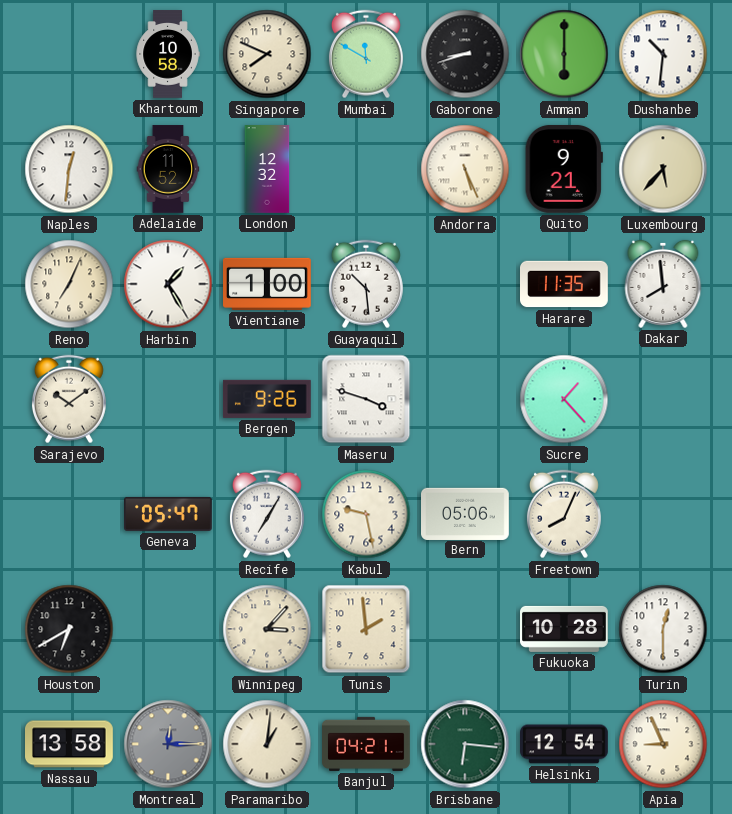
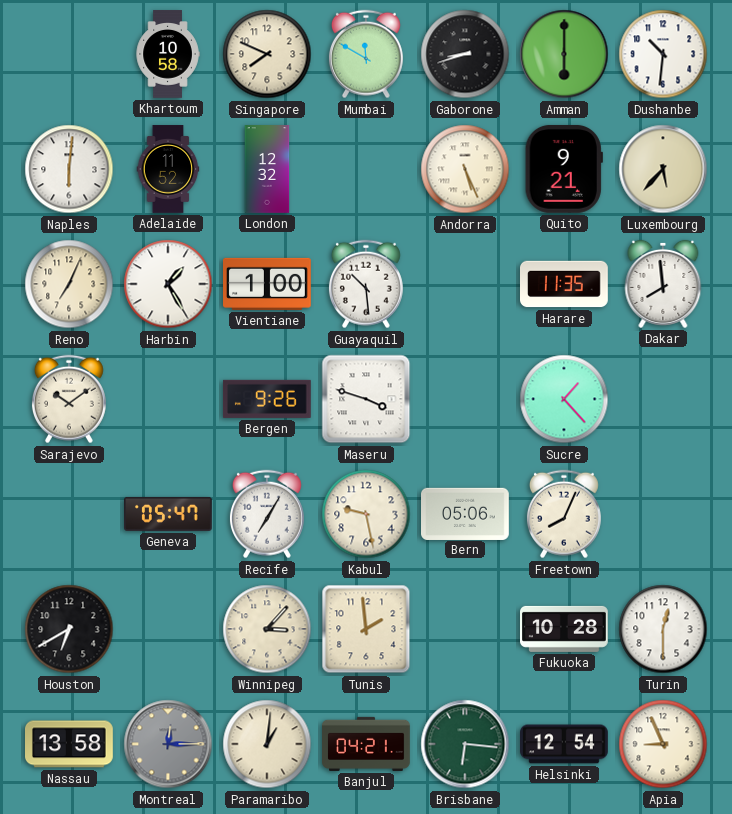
Naples: 12:31 -> 6:01 (69, 169)
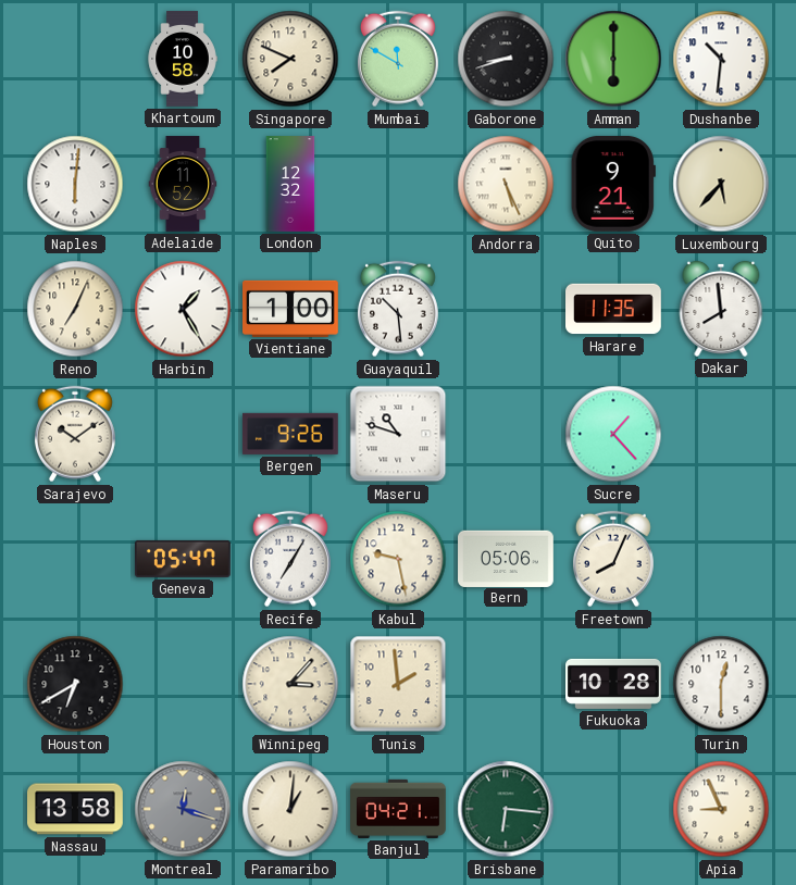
Maseru: 3:48 -> 10:48 (398, 434)
Montreal: 12:15 -> 12:18 (183, 809)
Helsinki: 12:54 -> none (565, 744)
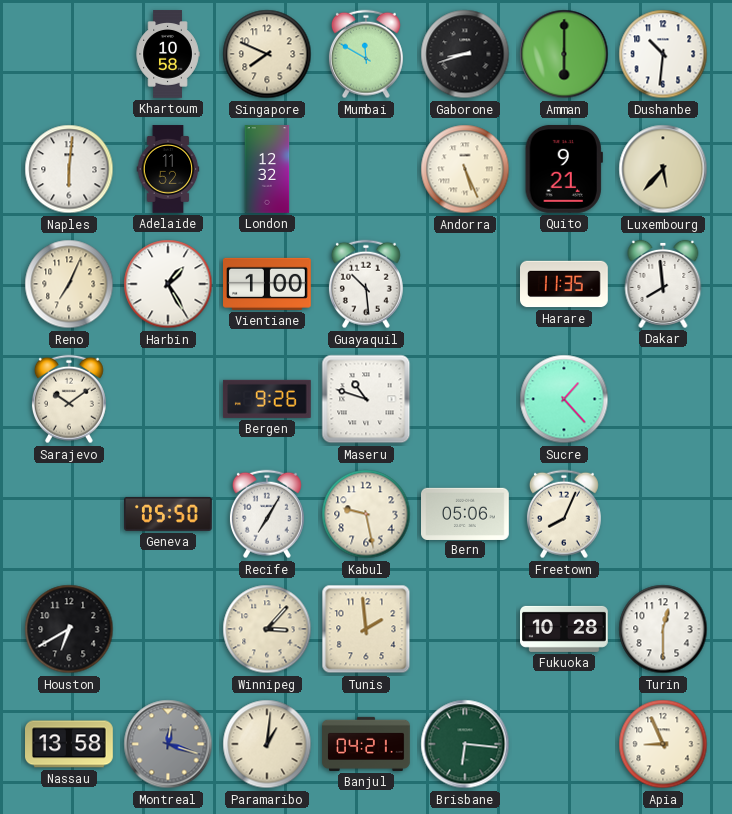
Geneva: 05:47 -> 05:50 (169, 514)
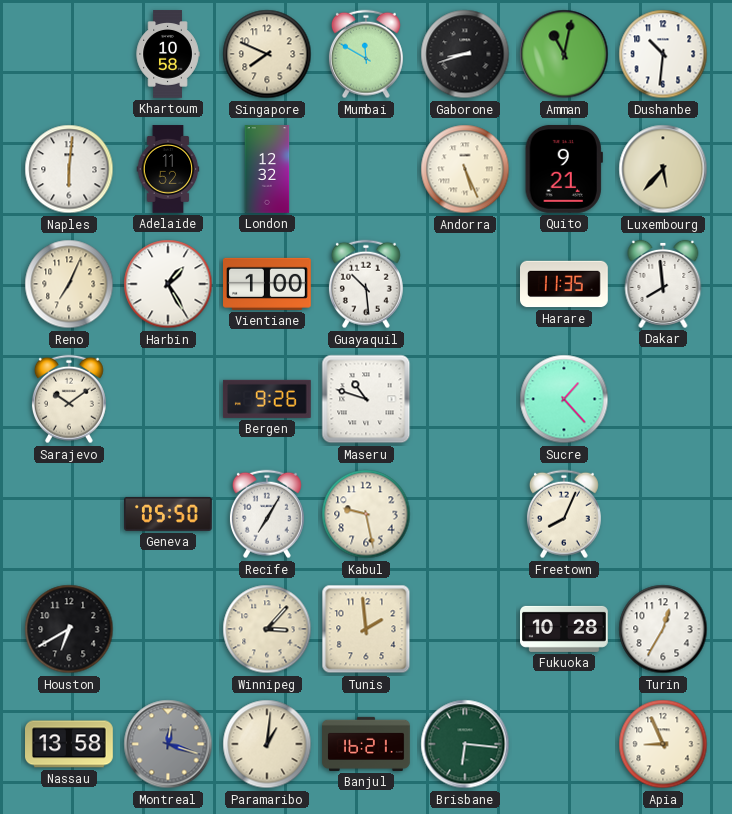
Amman: 6:00 -> 11:02 (564, 54)
Bern: 05:06 -> none (466, 513)
Turin: 12:30 -> 12:35 (663, 629)
Banjul: 04:21 -> 16:21 (366, 744)
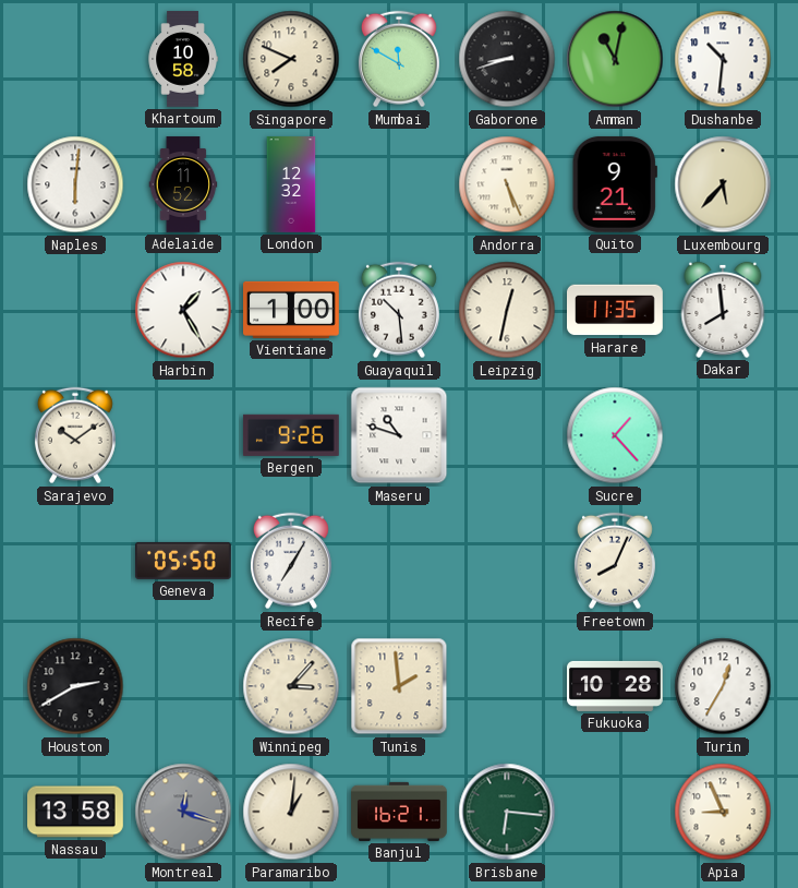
Reno: 7:04 -> none (69, 284)
Leipzig: none -> 12:32 (507, 310)
Kabul: 9:28 -> none (366, 514)
Houston: 6:40 -> 2:40 (75, 686)
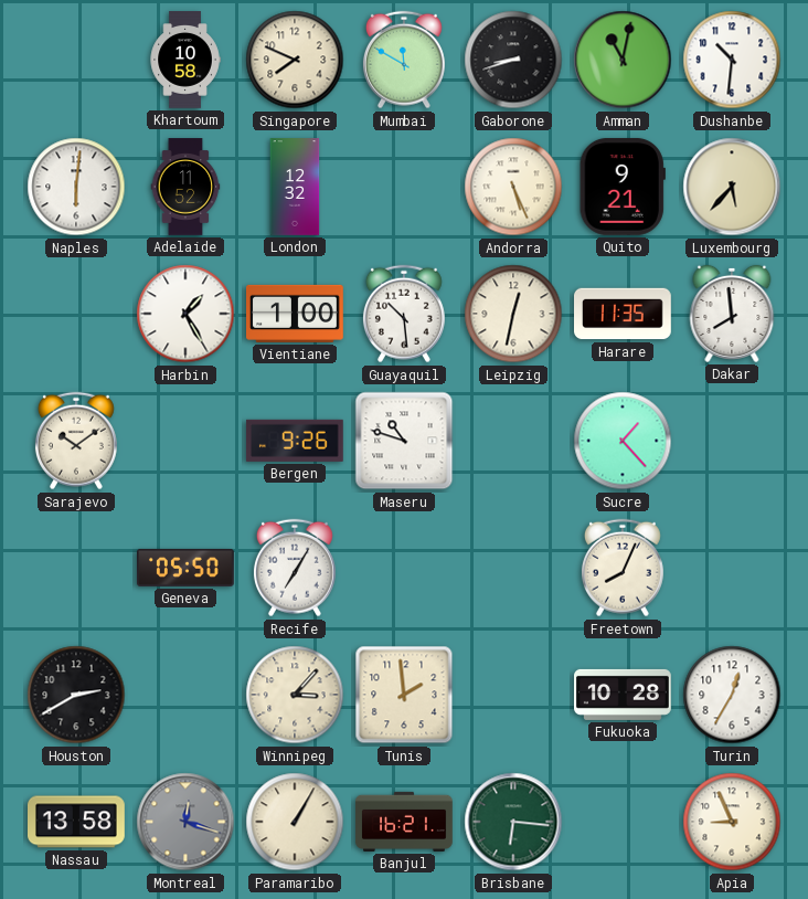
Paramaribo: 1:01 -> 1:05 (295, 822)
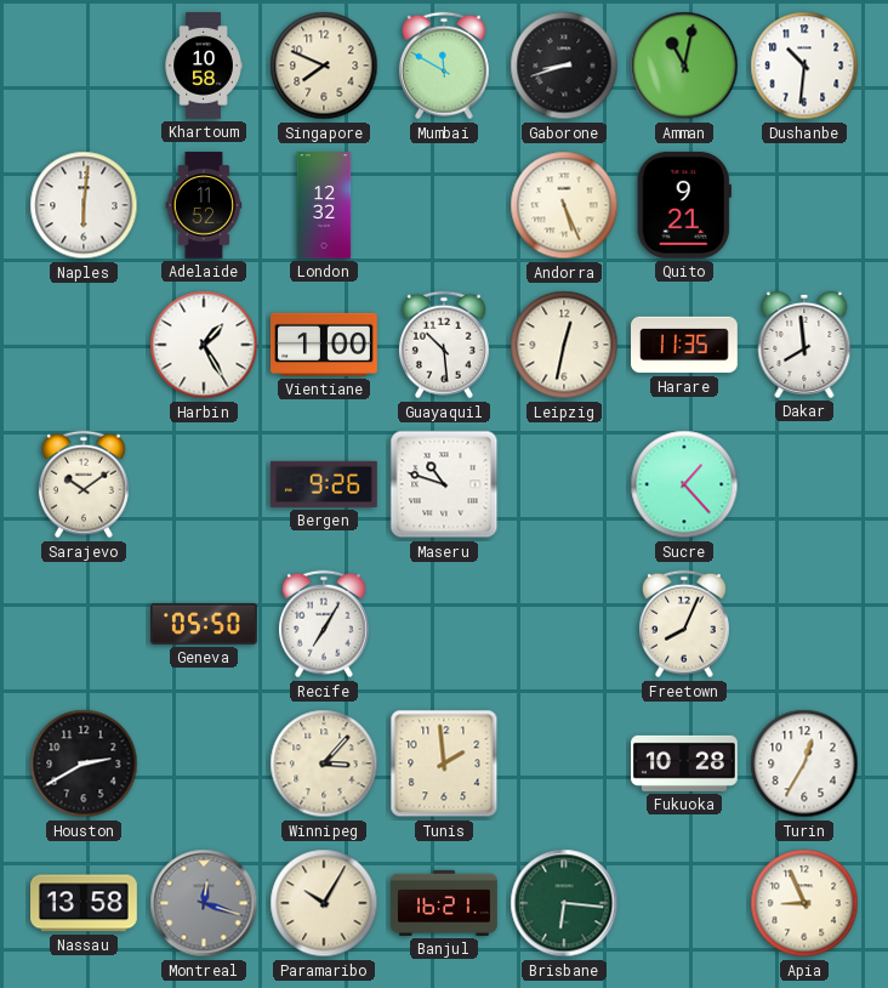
Luxembourg: 5:37 -> none (732, 187)
Paramaribo: 1:05 -> 10:05 (324, 903)
